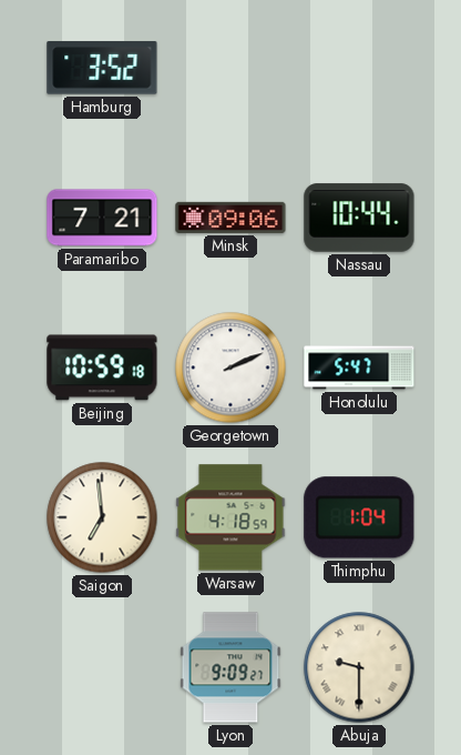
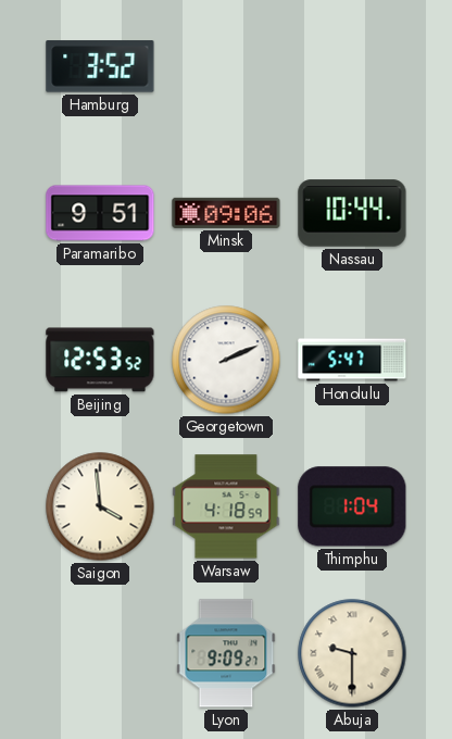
Paramaribo: 7:21 -> 9:51 (100, 213)
Beijing: 10:59 -> 12:53 (100, 360)
Saigon: 6:59 -> 3:59 (100, 506)
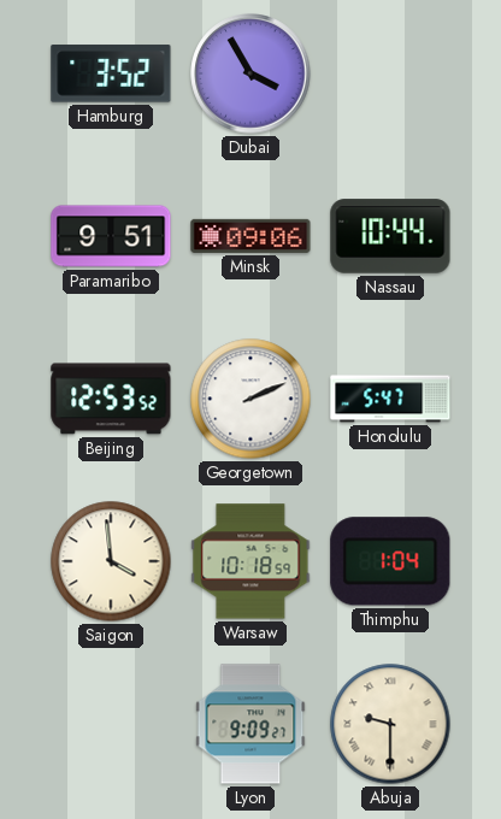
Dubai: none -> 3:55 (250, 73)
Warsaw: 4:18 -> 10:18 (250, 561)
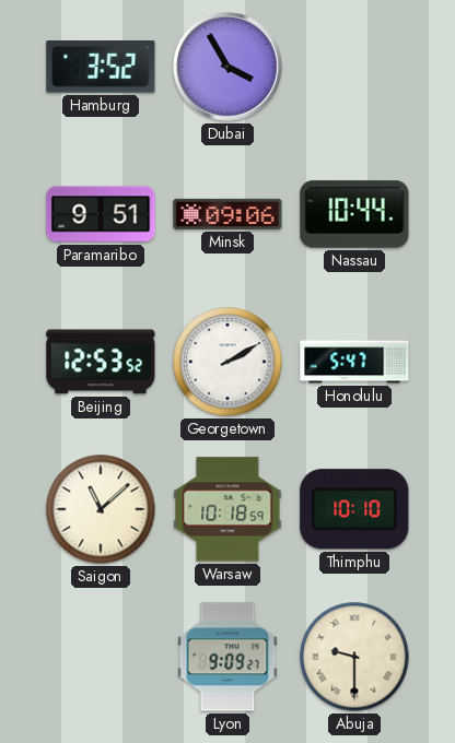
Georgetown: 2:11 -> 2:10 (227, 362)
Saigon: 3:59 -> 11:08 (101, 509)
Thimphu: 1:04 -> 10:10 (354, 509)
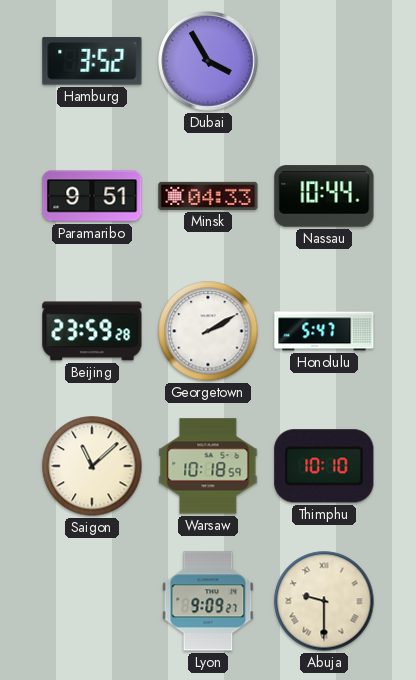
Minsk: 09:06 -> 04:33 (208, 196)
Beijing: 12:53 -> 23:59 (92, 331)
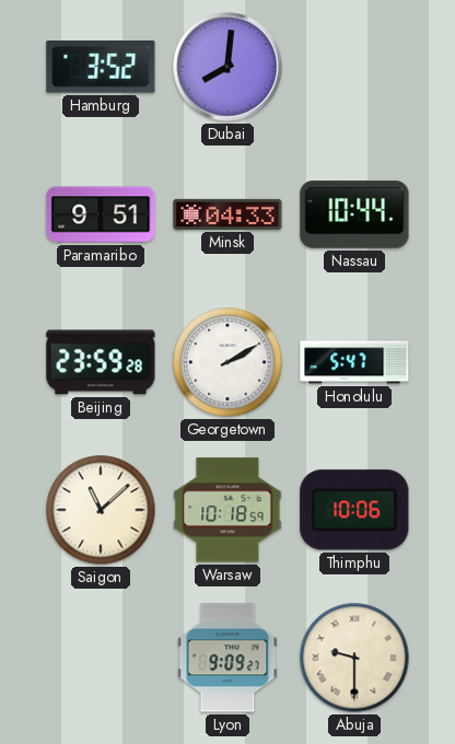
Dubai: 3:55 -> 8:01 (227, 67)
Thimphu: 10:10 -> 10:06 (354, 510)
